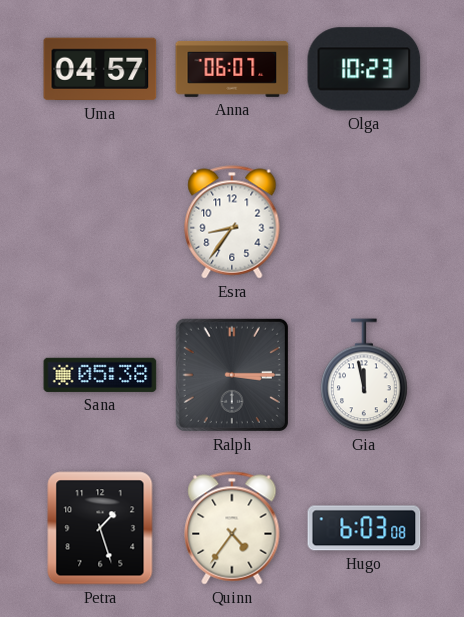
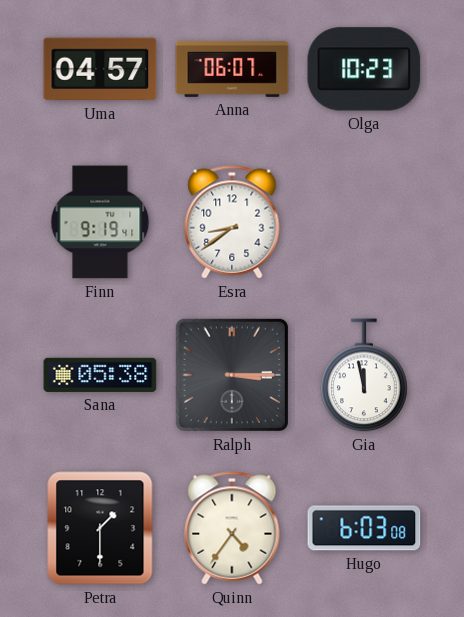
Finn: none -> 9:19 (100, 222)
Esra: 8:36 -> 8:39 (232, 222)
Petra: 1:27 -> 1:30 (100, 528)
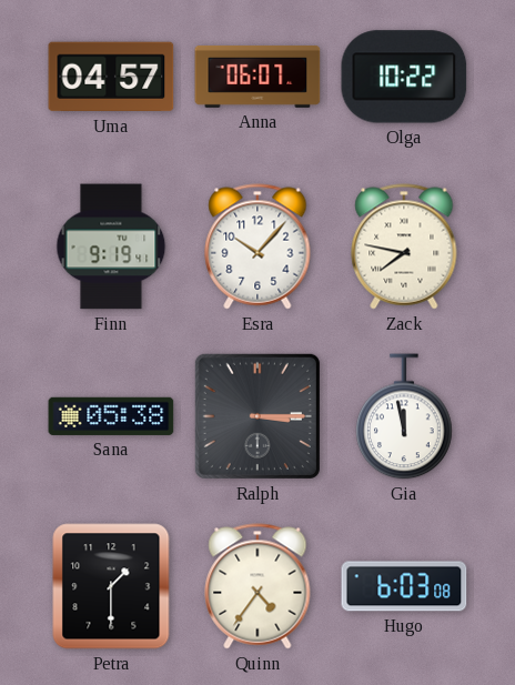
Olga: 10:23 -> 10:22 (404, 77)
Esra: 8:39 -> 10:07 (257, 246)
Zack: none -> 7:47 (404, 246)
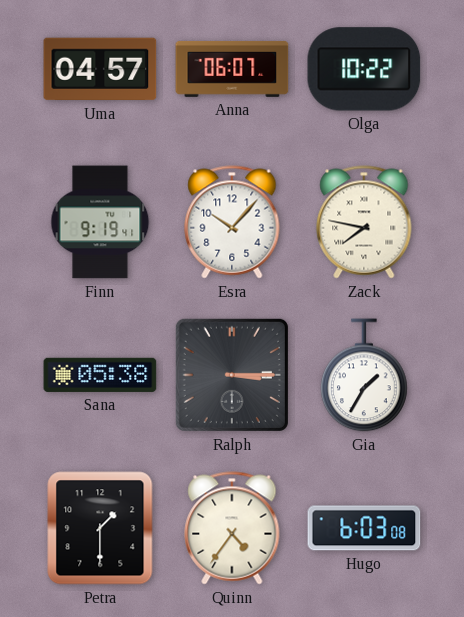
Gia: 11:58 -> 1:35 (364, 375)
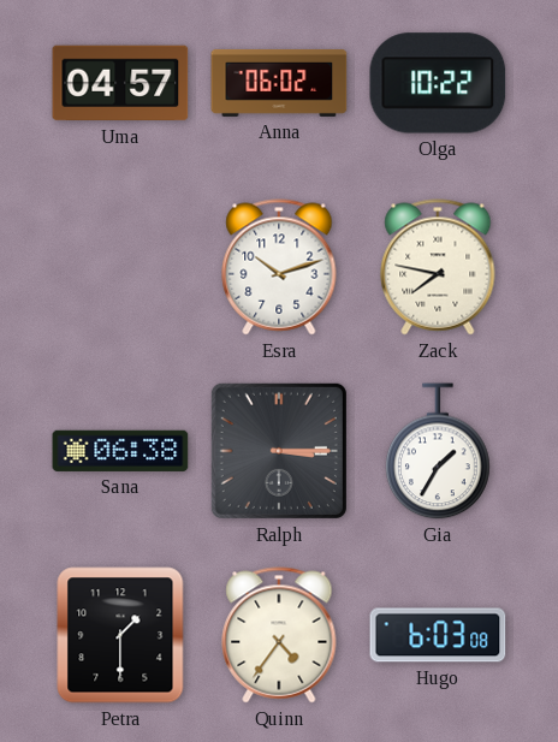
Anna: 06:07 -> 06:02 (279, 83)
Finn: 9:19 -> none (100, 222)
Esra: 10:07 -> 10:12 (279, 267)
Sana: 05:38 -> 06:38 (120, 451)
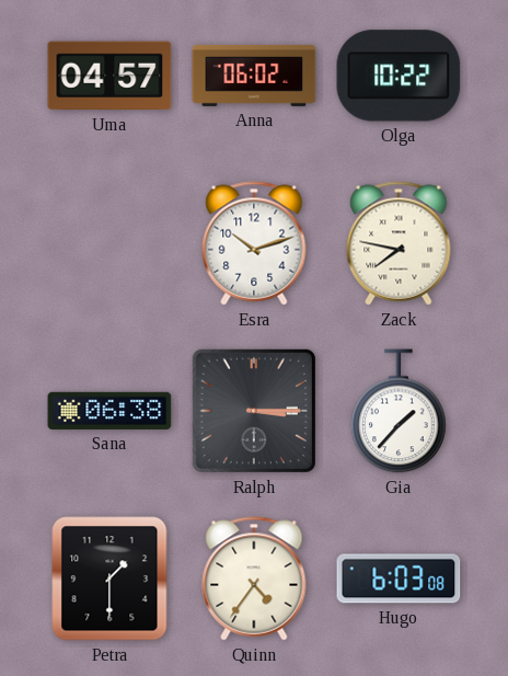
Gia: 1:35 -> 1:37 (399, 411)
